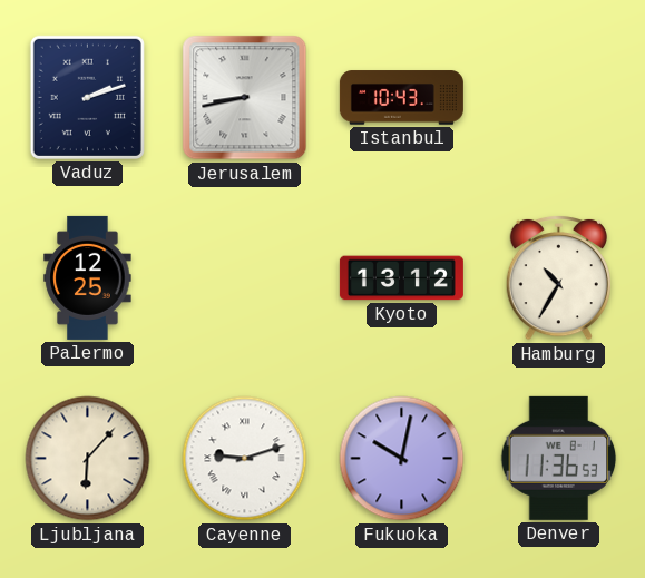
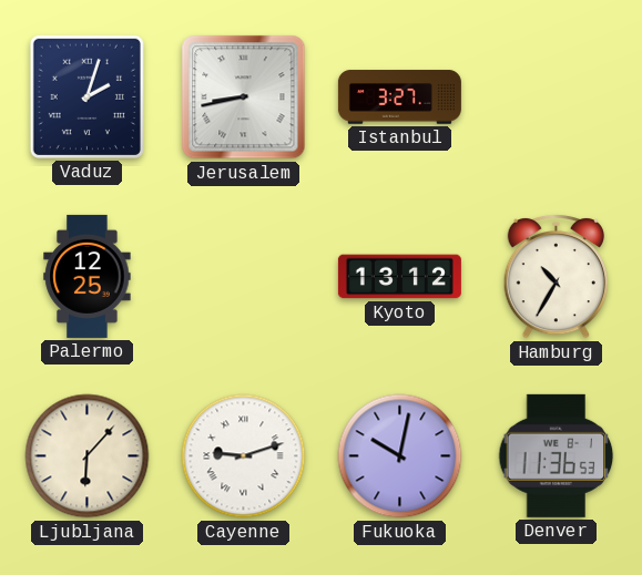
Vaduz: 2:12 -> 2:03 (86, 96)
Istanbul: 10:43 -> 3:27 (399, 97)
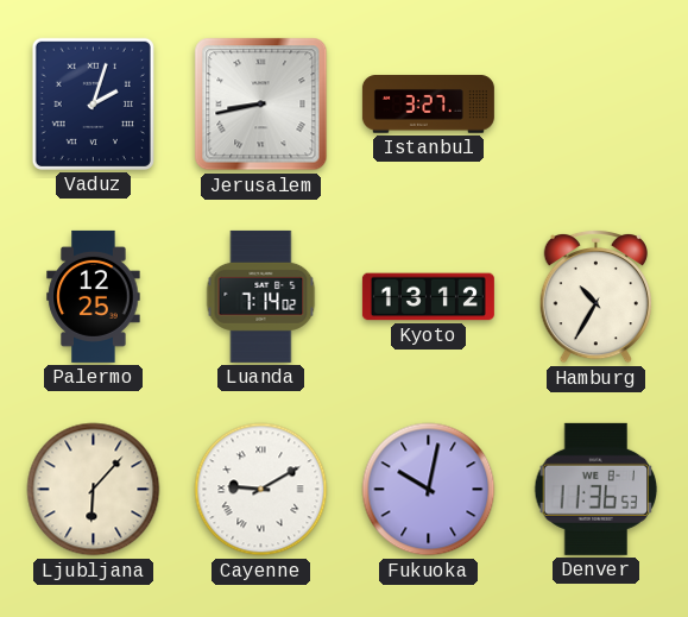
Luanda: none -> 7:14 (261, 296)
Cayenne: 9:12 -> 9:10 (261, 490)
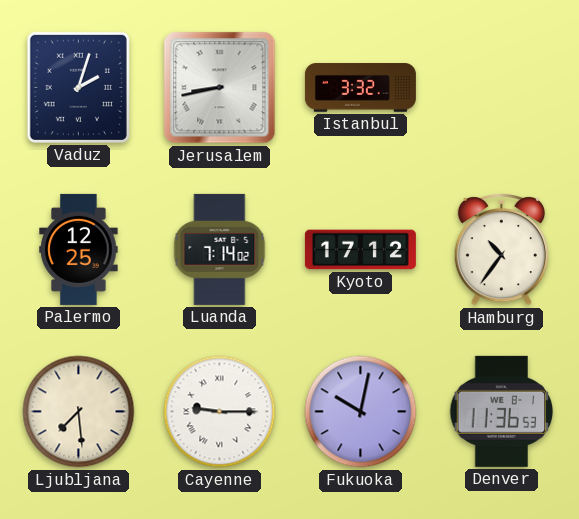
Istanbul: 3:27 -> 3:32 (360, 88)
Kyoto: 13:12 -> 17:12 (360, 250)
Hamburg: 10:35 -> 10:36 (501, 249)
Ljubljana: 6:07 -> 7:29 (79, 412)
Cayenne: 9:10 -> 9:15 (220, 412)
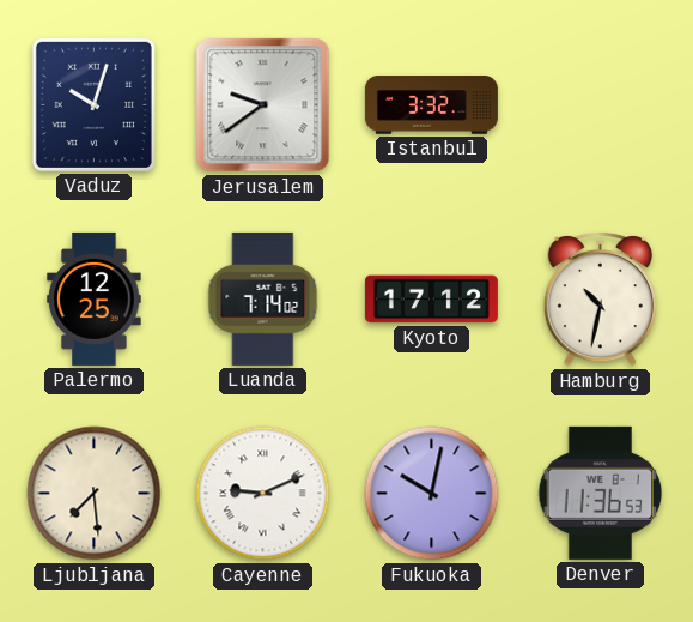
Vaduz: 2:03 -> 10:03 (93, 104)
Jerusalem: 8:43 -> 9:39 (263, 105)
Hamburg: 10:36 -> 10:32 (600, 298)
Cayenne: 9:15 -> 9:11 (263, 494)
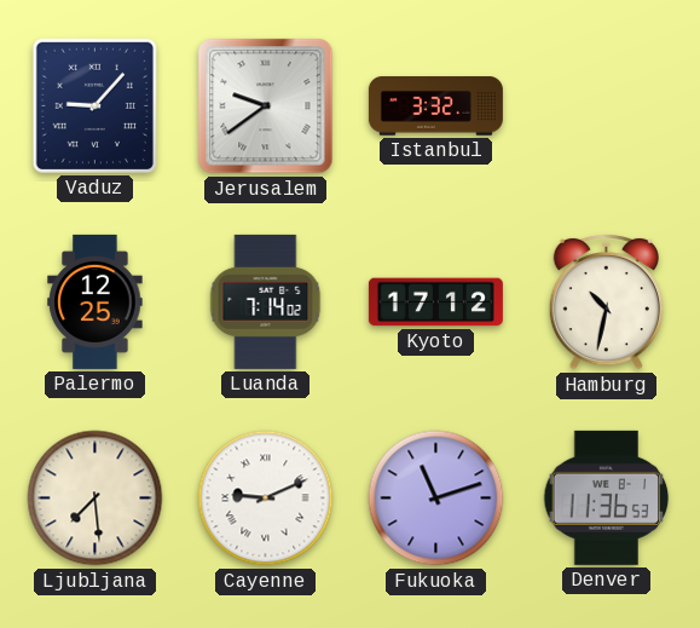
Vaduz: 10:03 -> 9:07 (94, 105)
Fukuoka: 10:02 -> 11:12 (436, 499)
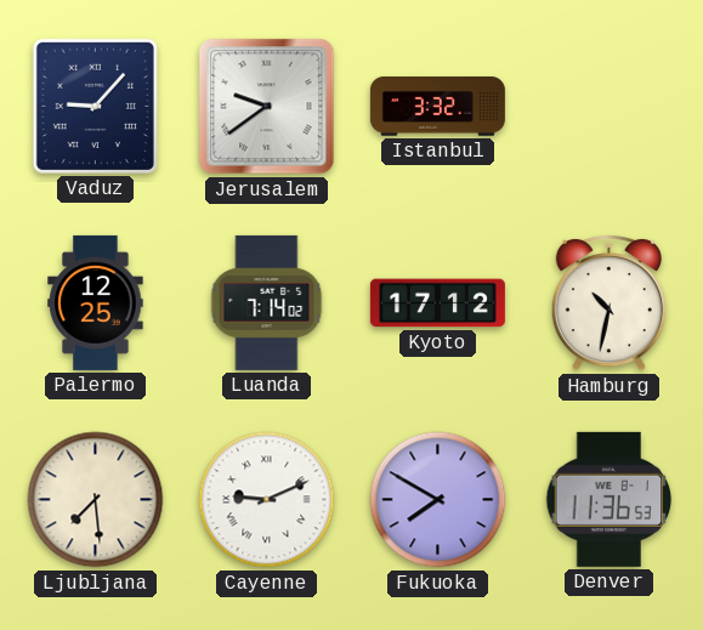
Fukuoka: 11:12 -> 7:50 (438, 500)
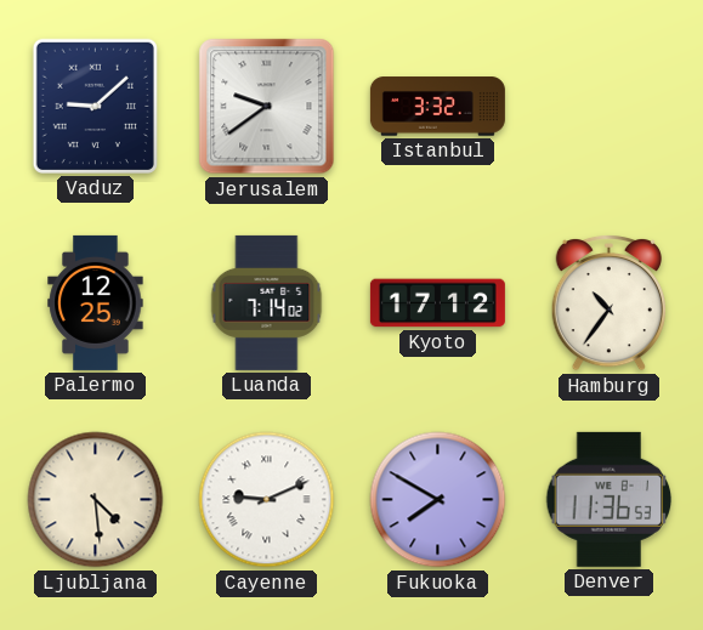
Vaduz: 9:07 -> 9:08 (95, 106)
Hamburg: 10:32 -> 10:36 (608, 302)
Ljubljana: 7:29 -> 4:29 (96, 500)
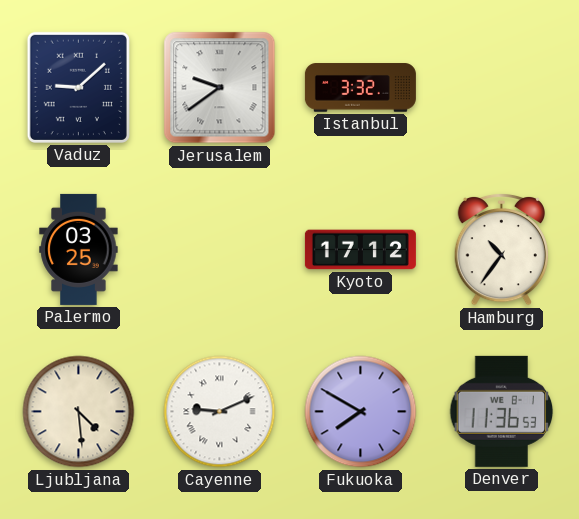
Palermo: 12:25 -> 03:25 (79, 249)
Luanda: 7:14 -> none (267, 302)
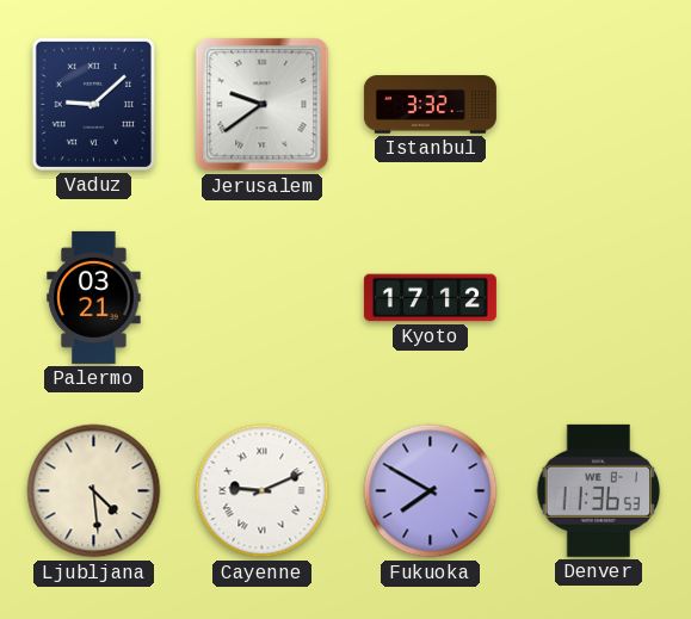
Palermo: 03:25 -> 03:21 (94, 297)
Hamburg: 10:36 -> none (501, 249)
